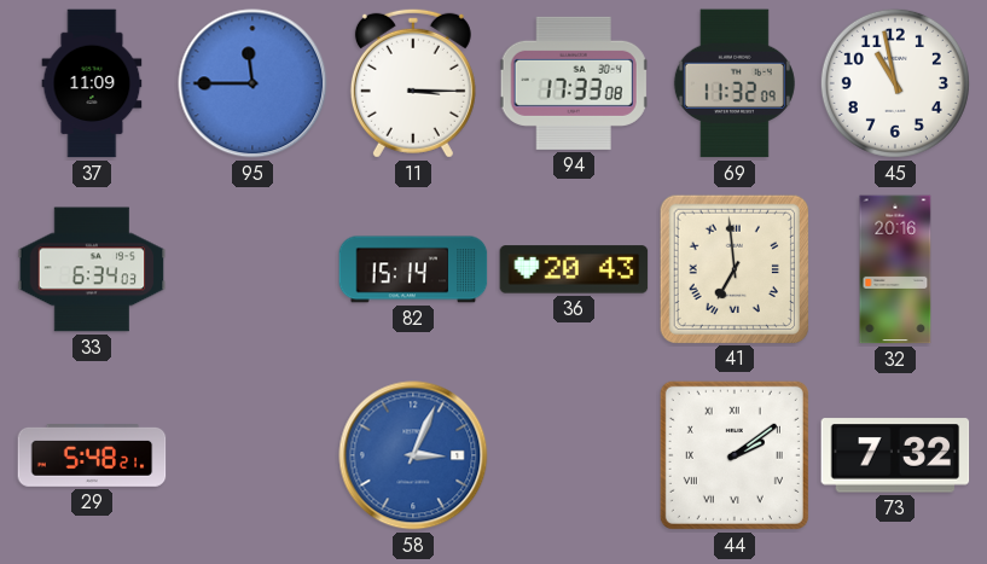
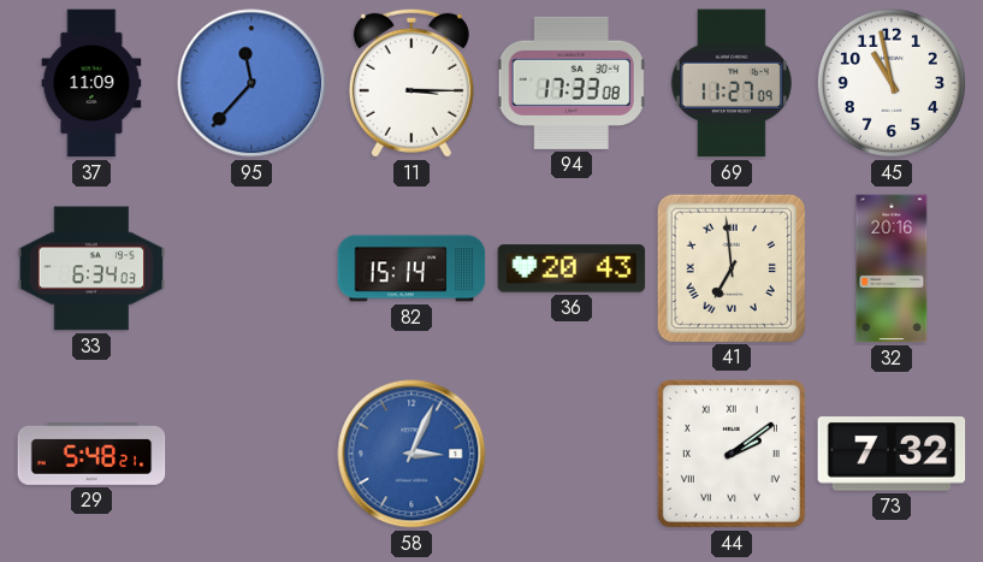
95: 11:45 -> 11:37 (251, 83)
69: 11:32 -> 11:27 (732, 83)
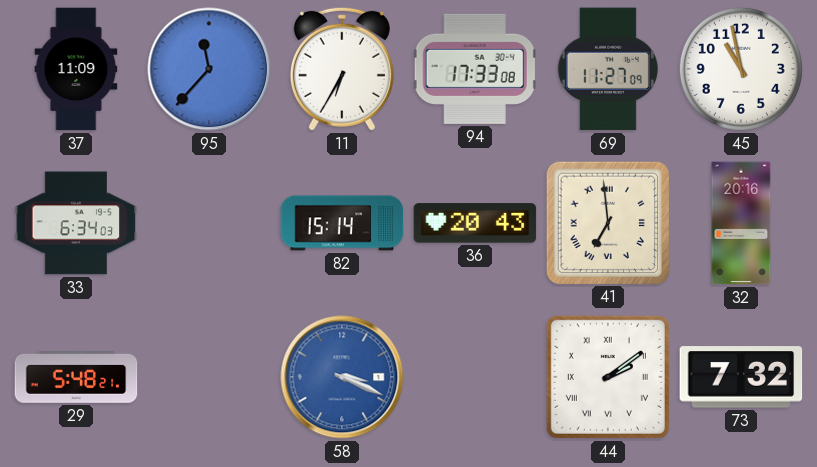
11: 3:15 -> 6:35 (342, 69)
58: 3:04 -> 3:19 (342, 377)
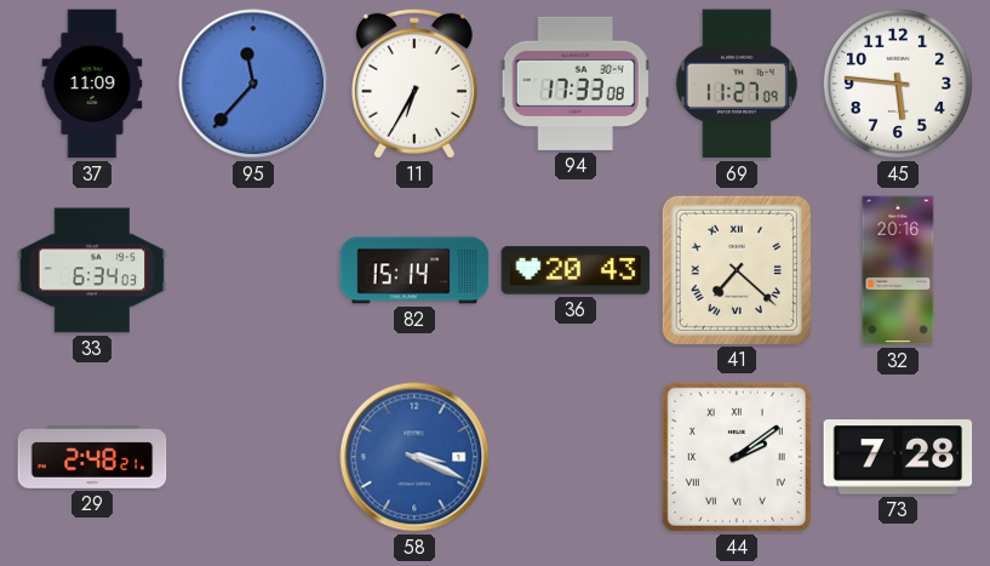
45: 10:58 -> 5:46 (898, 84)
41: 6:59 -> 7:22 (736, 269)
29: 5:48 -> 2:48 (92, 458)
73: 7:32 -> 7:28 (898, 457)
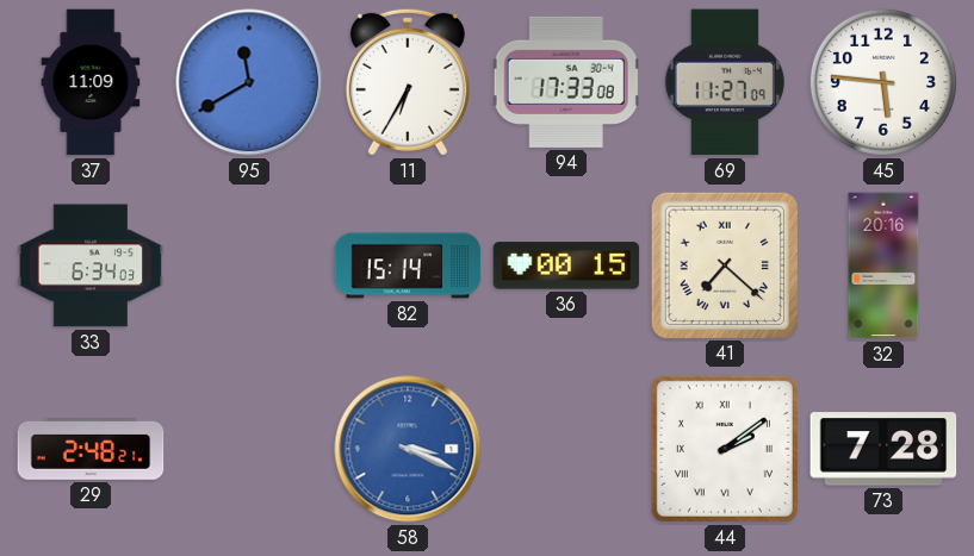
95: 11:37 -> 11:40 (249, 82)
36: 20:43 -> 00:15 (566, 265)
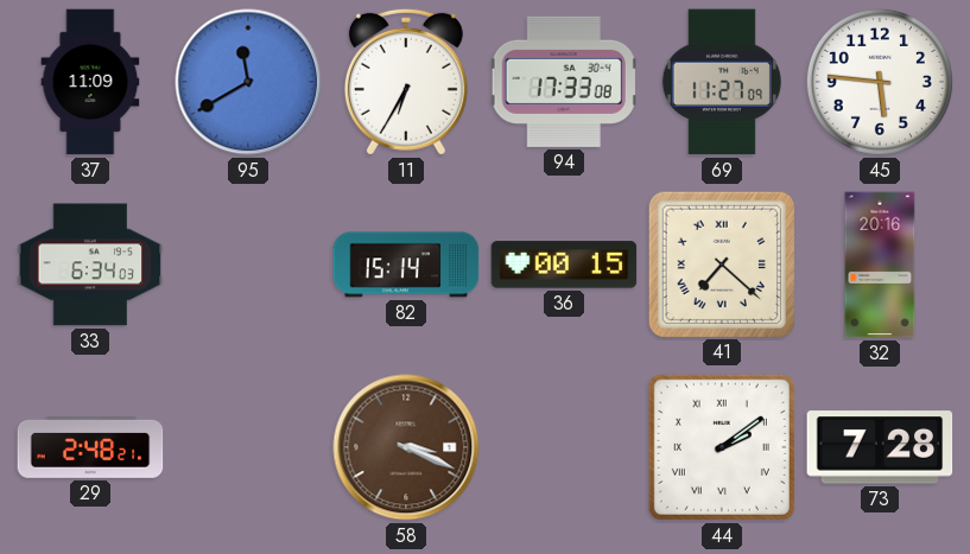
58 dial: blue -> brown (406, 447)
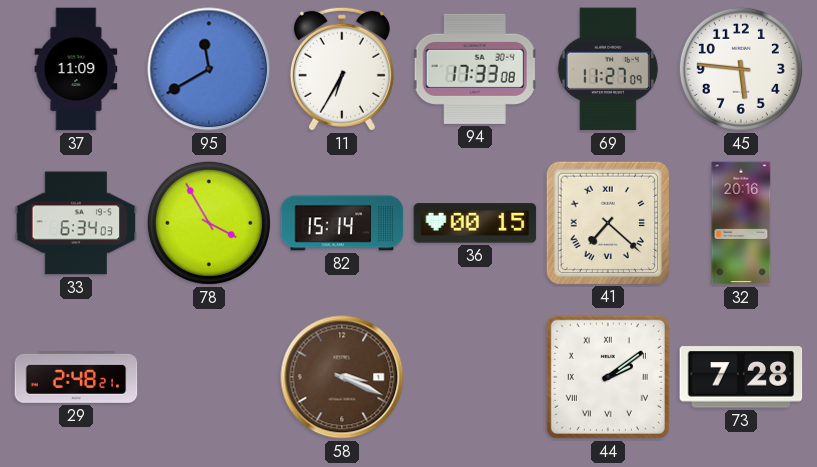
78: none -> 3:55 (209, 223)
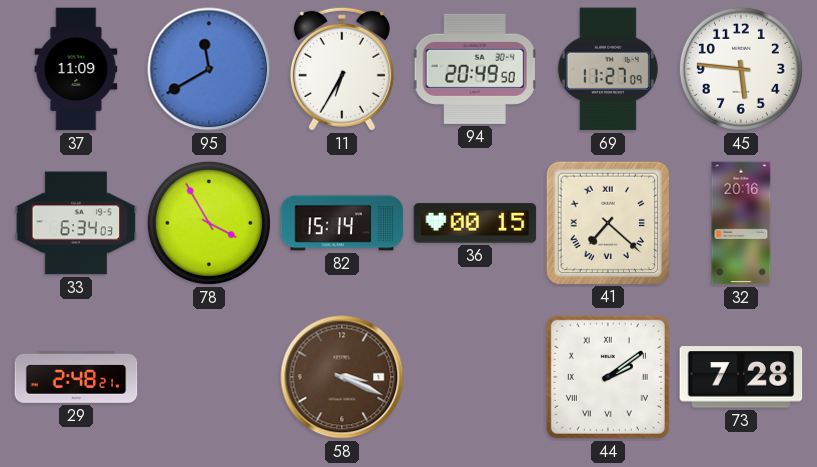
94: 17:33 -> 20:49 (475, 69)
